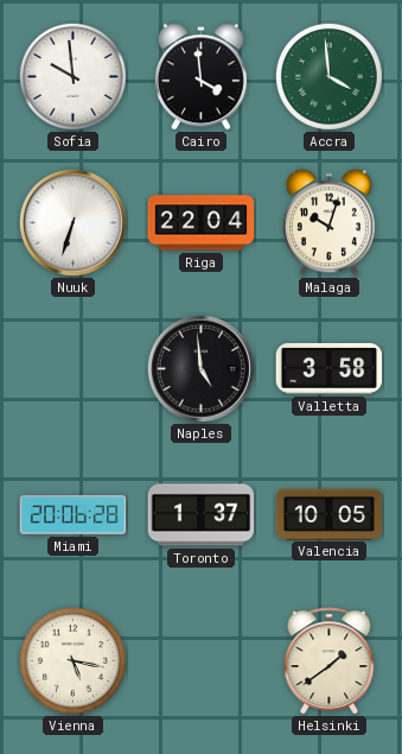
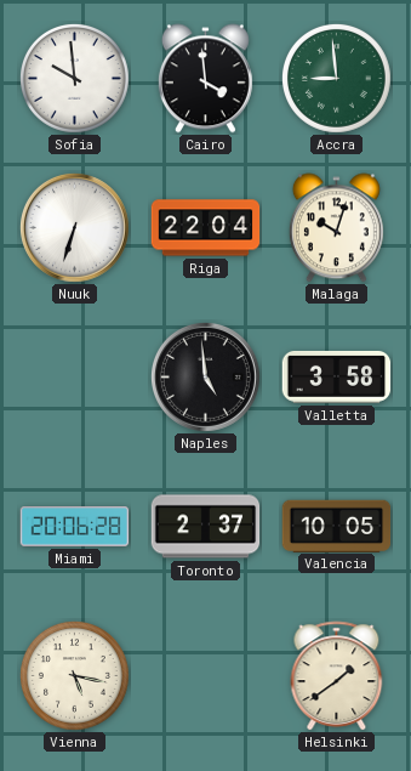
Accra: 3:59 -> 8:59 (336, 78)
Toronto: 1:37 -> 2:37 (206, 527)
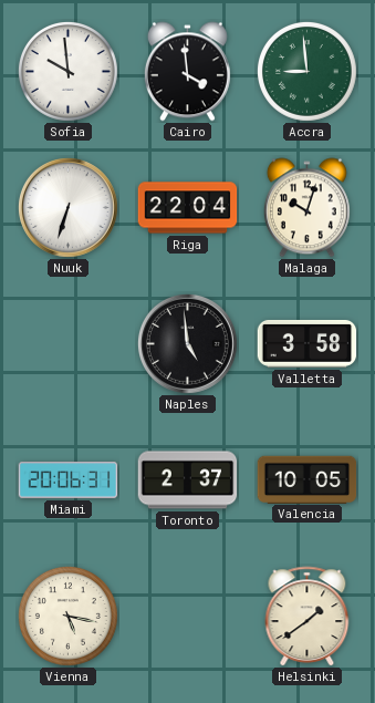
Miami: 20:06:28 -> 20:06:31 (69, 480)
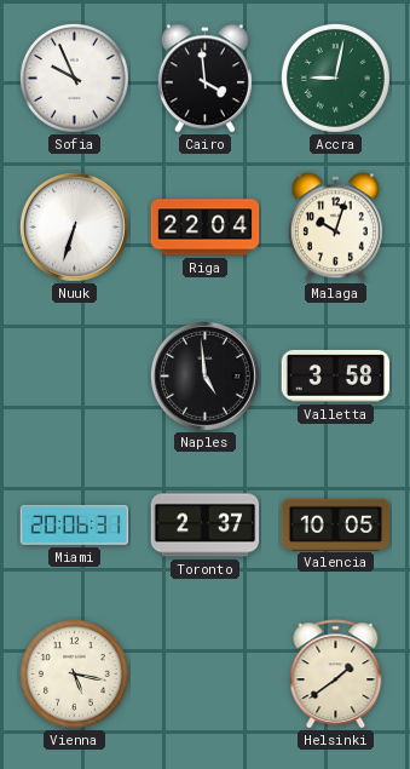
Sofia: 9:59 -> 9:56 (74, 78)
Accra: 8:59 -> 9:02 (335, 78)
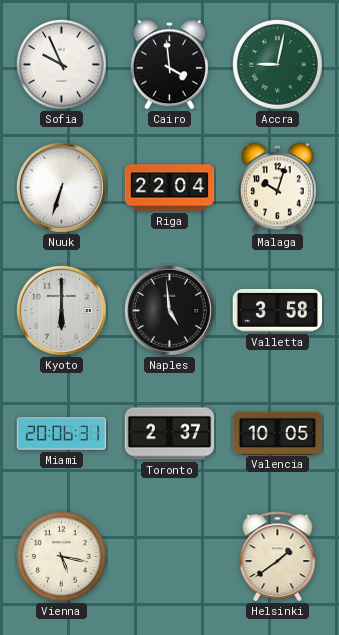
Kyoto: none -> 6:00 (61, 310)
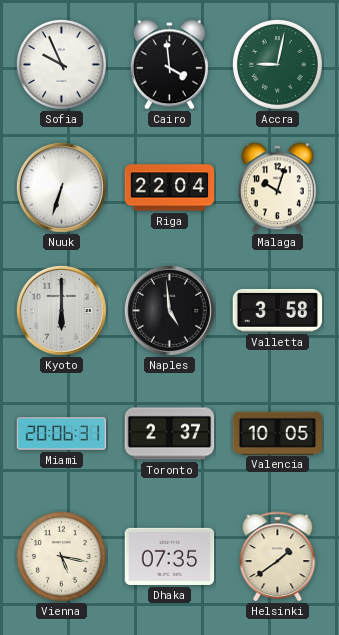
Dhaka: none -> 07:35 (170, 556)
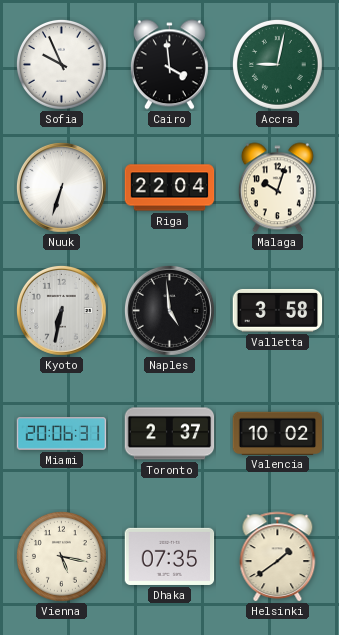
Kyoto: 6:00 -> 6:32 (61, 310)
Valencia: 10:05 -> 10:02 (278, 433)
